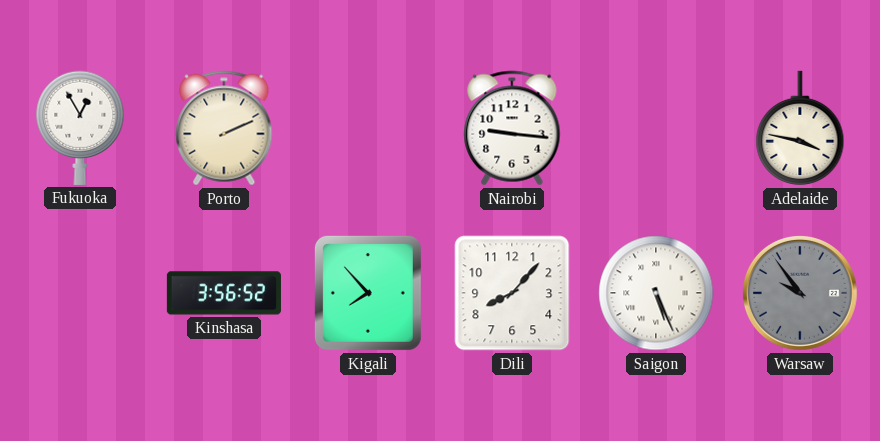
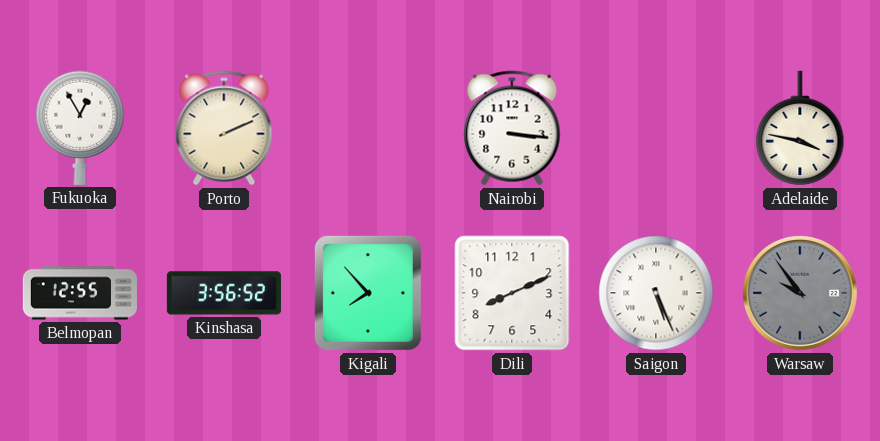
Nairobi: 9:16 -> 3:16 (512, 128)
Belmopan: none -> 12:55 (80, 293)
Dili: 8:07 -> 8:11 (512, 293)
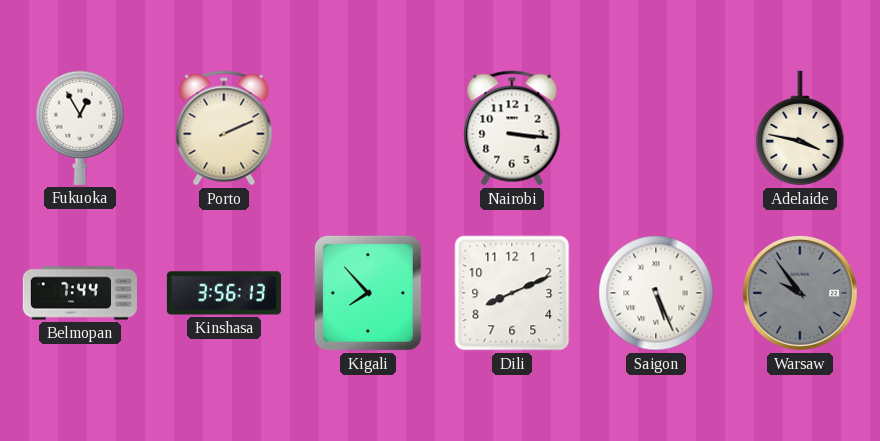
Belmopan: 12:55 -> 7:44 (80, 293)
Kinshasa: 3:56:52 -> 3:56:13 (224, 293)
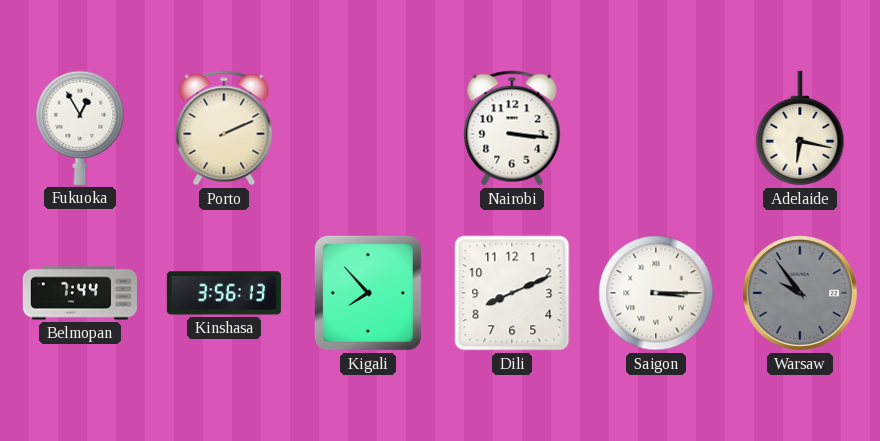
Adelaide: 3:47 -> 6:17 (800, 128)
Saigon: 5:26 -> 3:15 (656, 293)
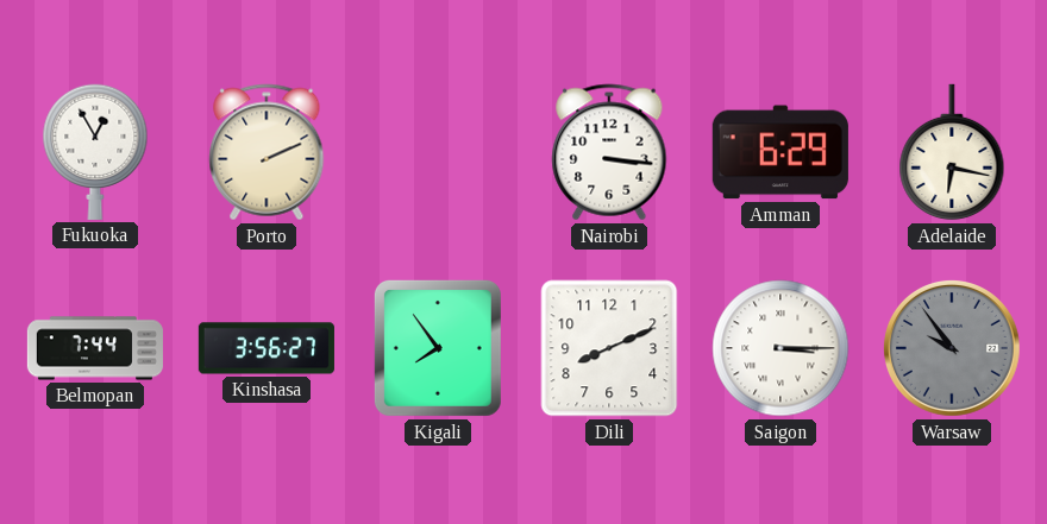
Amman: none -> 6:29 (780, 152)
Kinshasa: 3:56:13 -> 3:56:27 (267, 348)
Kigali: 7:53 -> 7:54 (438, 348)
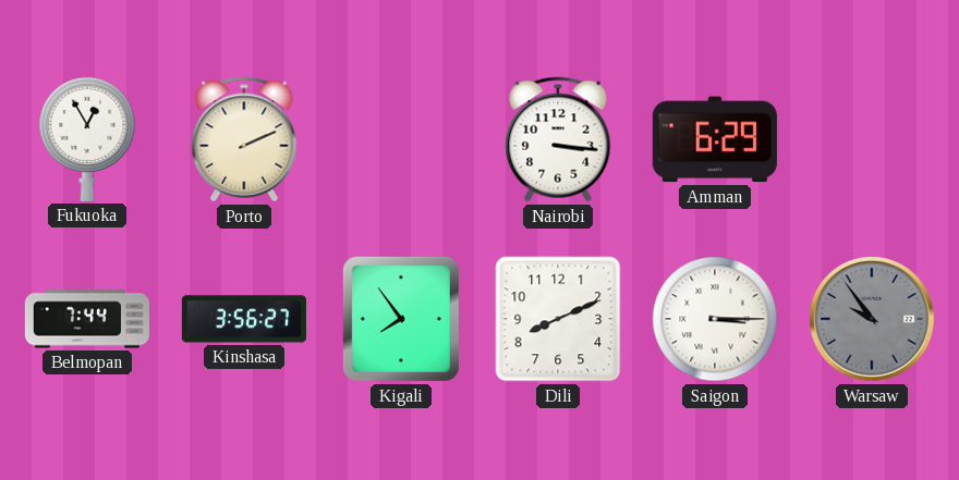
Adelaide: 6:17 -> none (952, 152)
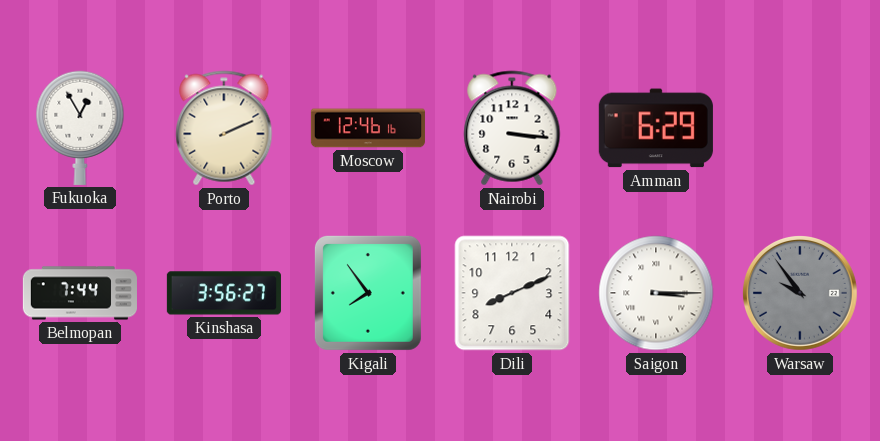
Moscow: none -> 12:46 (368, 128)
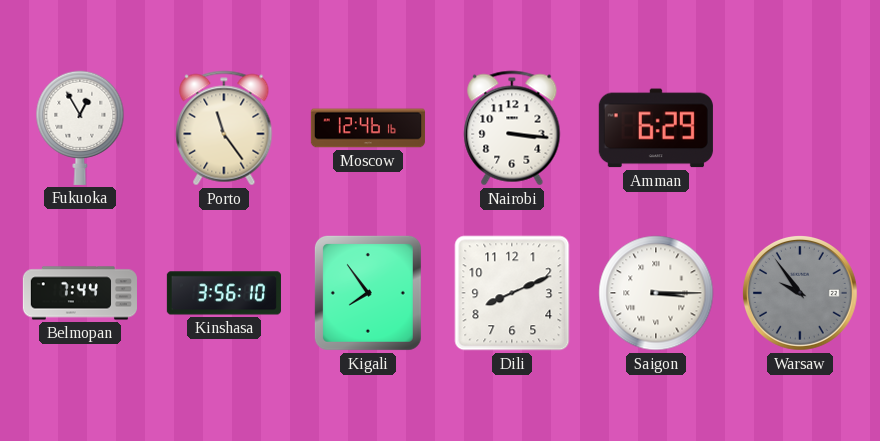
Porto: 2:11 -> 11:24 (224, 128)
Kinshasa: 3:56:27 -> 3:56:10 (224, 293)
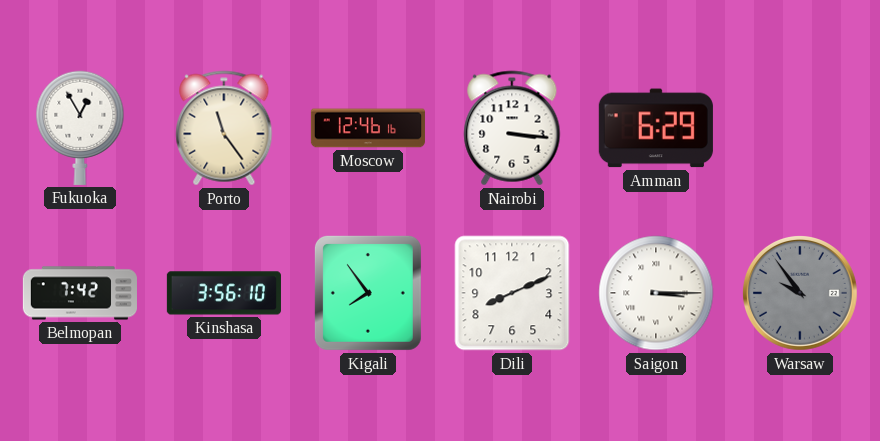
Belmopan: 7:44 -> 7:42 (80, 293)
